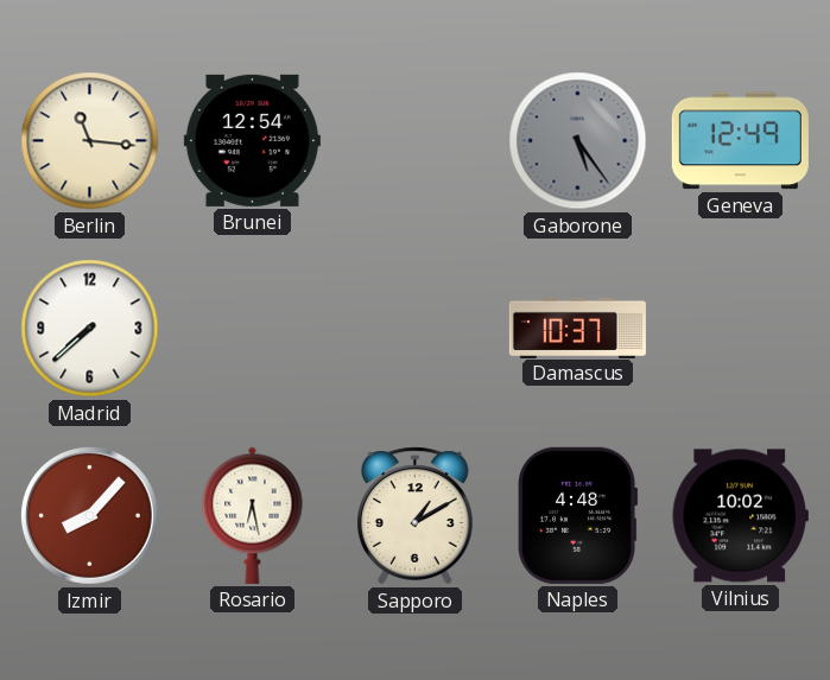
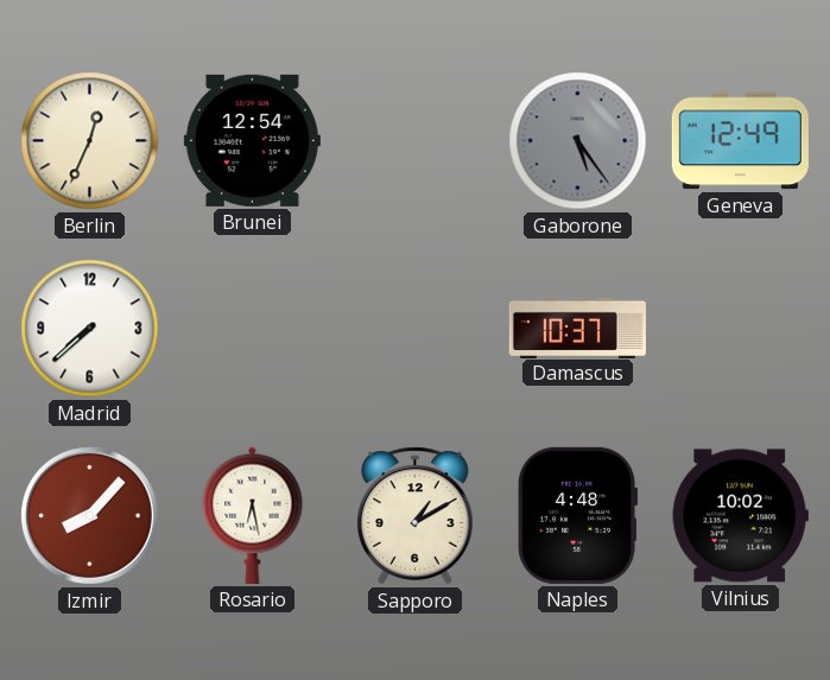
Berlin: 11:16 -> 12:34 (90, 141)
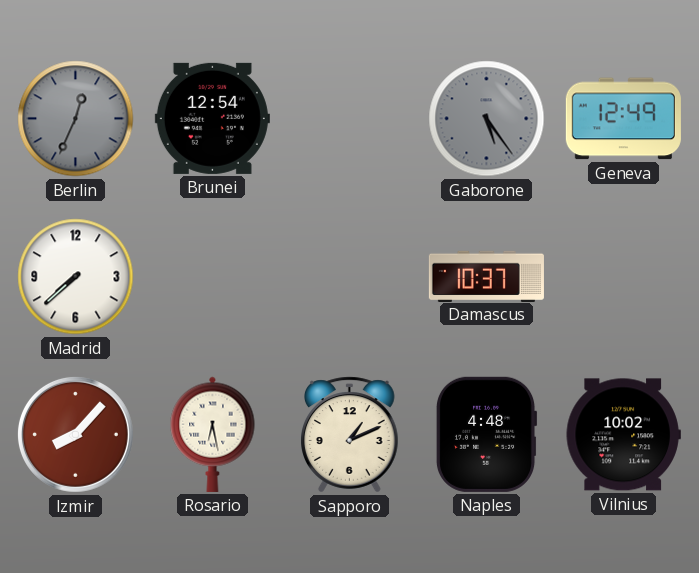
Berlin dial: cream -> grey (76, 119)
Sapporo: 1:10 -> 1:11 (350, 435)
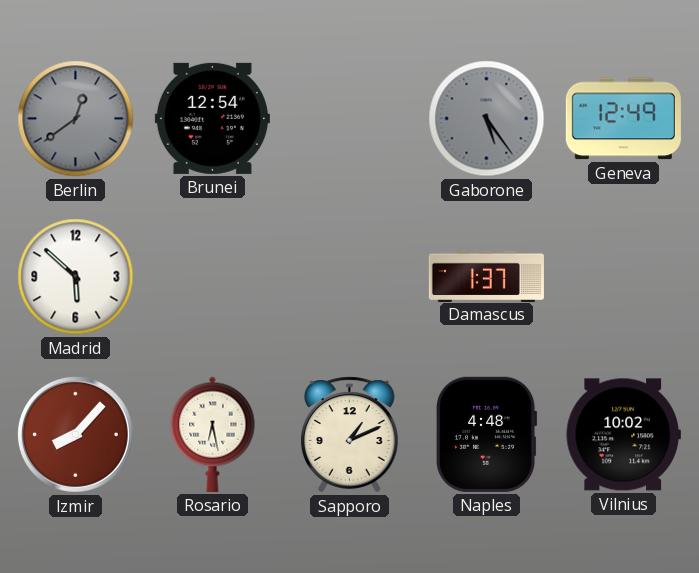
Berlin: 12:34 -> 12:39 (76, 119)
Madrid: 7:38 -> 5:52 (76, 277)
Damascus: 10:37 -> 1:37 (486, 276)
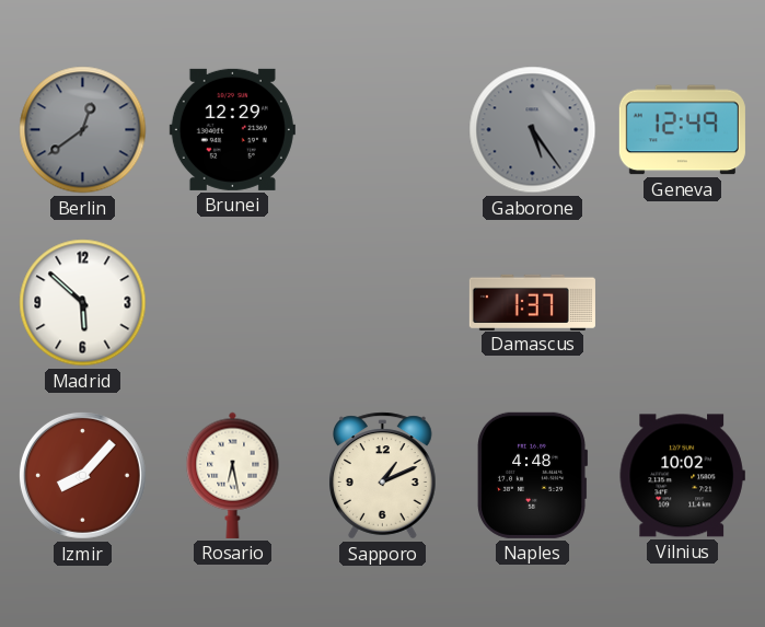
Brunei: 12:54 -> 12:29 (232, 129)
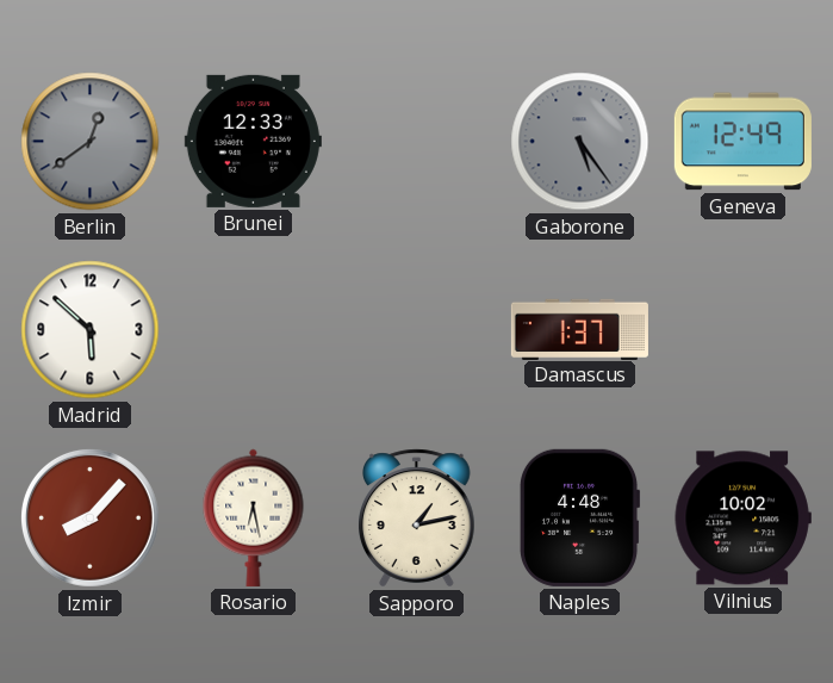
Brunei: 12:29 -> 12:33 (253, 141)
Sapporo: 1:11 -> 1:13 (417, 519)
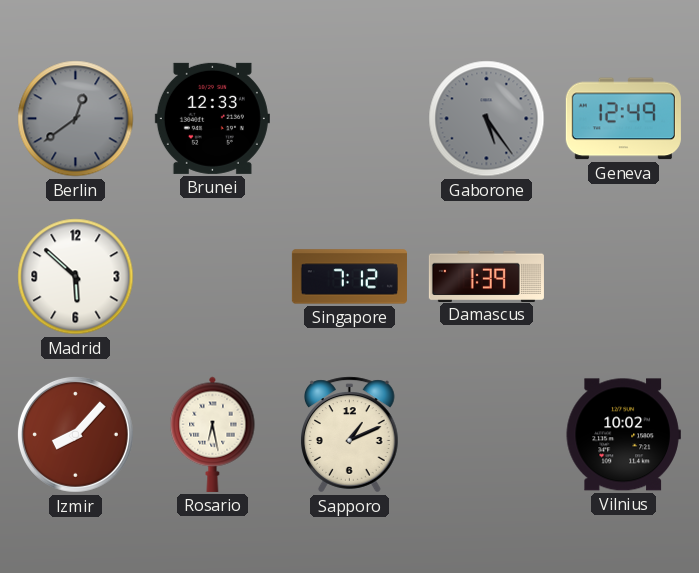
Singapore: none -> 7:12 (349, 277)
Damascus: 1:37 -> 1:39 (486, 276)
Sapporo: 1:13 -> 1:11 (350, 435)
Naples: 4:48 -> none (579, 517)
